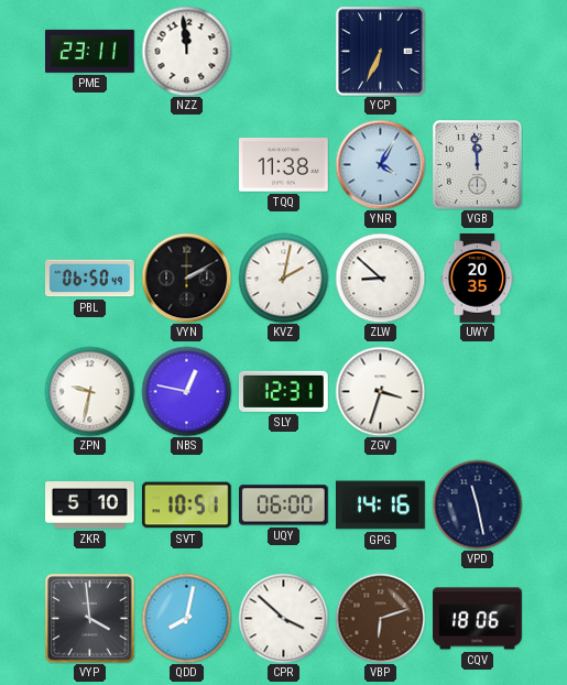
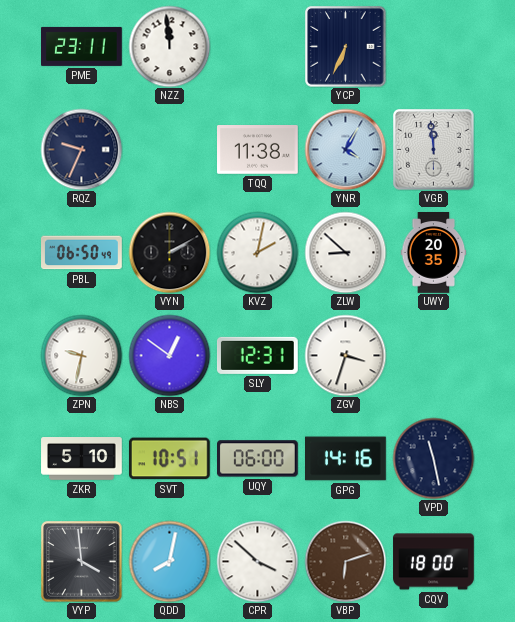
RQZ: none -> 9:34 (81, 149)
NBS: 12:47 -> 12:51 (169, 355)
CQV: 18:06 -> 18:00 (434, 562)
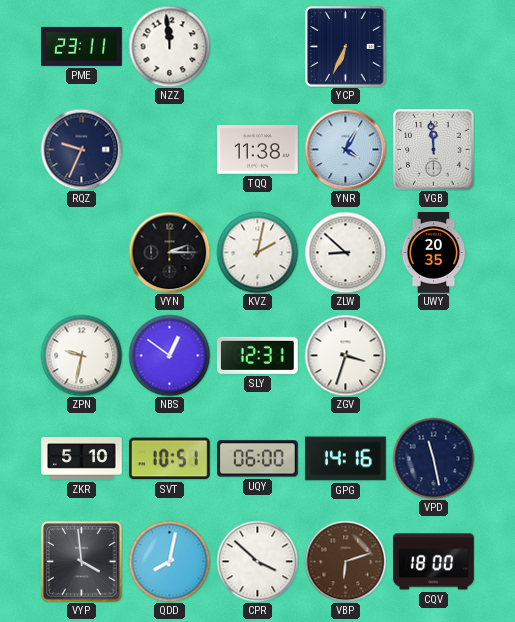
PBL: 06:50 -> none (82, 253)
VYN: 2:10 -> 2:15 (169, 252)
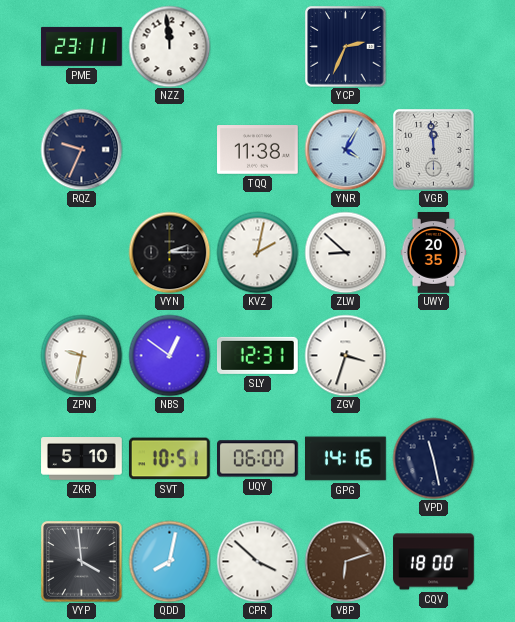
YCP: 6:34 -> 2:34 (345, 46)
